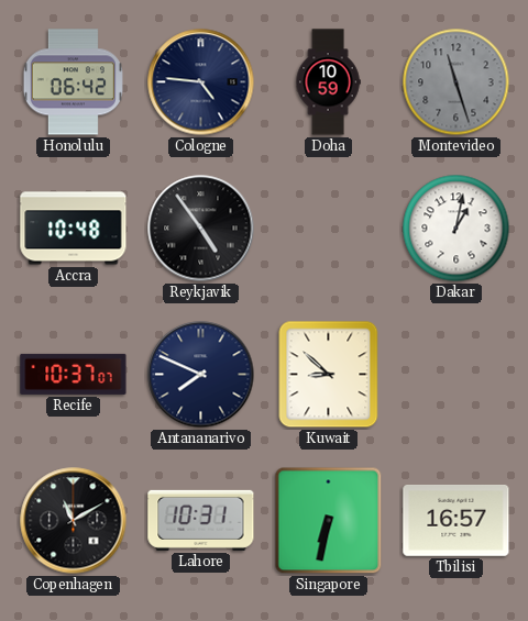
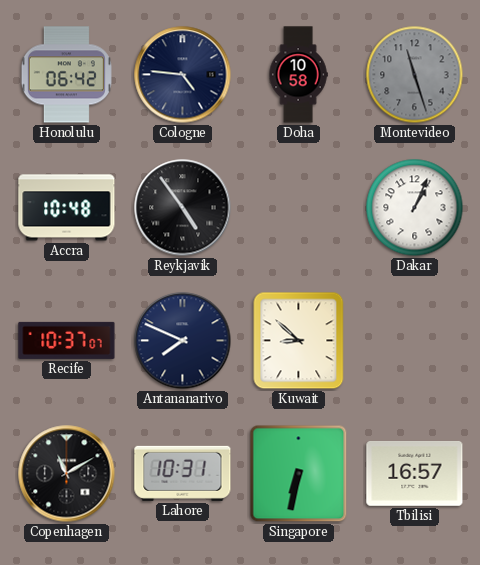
Doha: 10:59 -> 10:58 (298, 75)
Dakar: 1:02 -> 1:04 (415, 208)
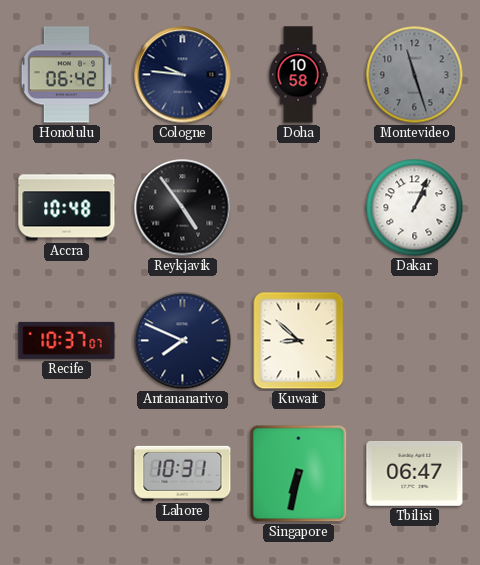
Cologne: 4:46 -> 9:46 (183, 75)
Copenhagen: 11:10 -> none (67, 474)
Tbilisi: 16:57 -> 06:47 (415, 473)
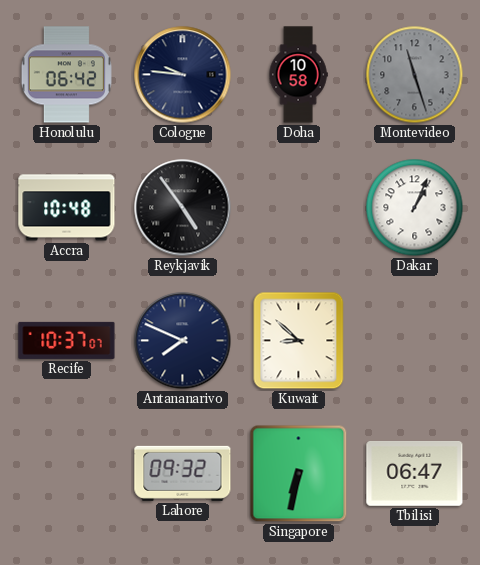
Lahore: 10:31 -> 09:32 (183, 473)
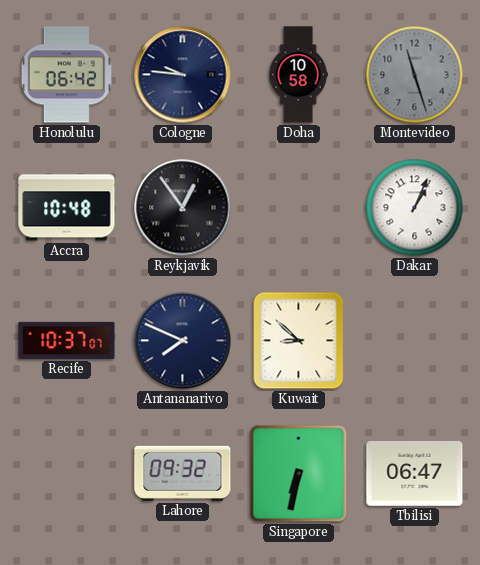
Reykjavik: 4:54 -> 12:54 (183, 208)
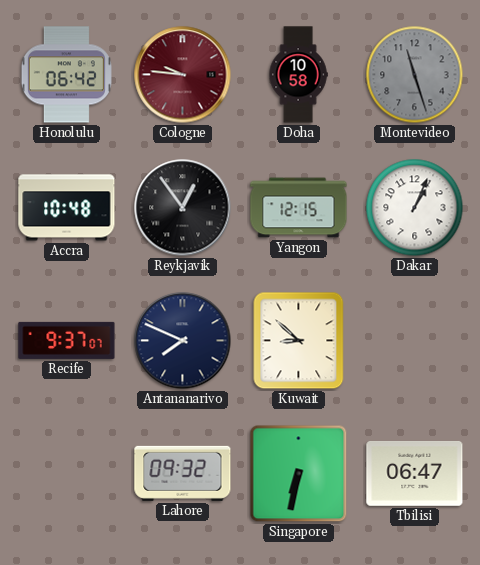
Cologne dial: navy -> burgundy (183, 75)
Yangon: none -> 12:15 (299, 208)
Recife: 10:37 -> 9:37 (67, 340)
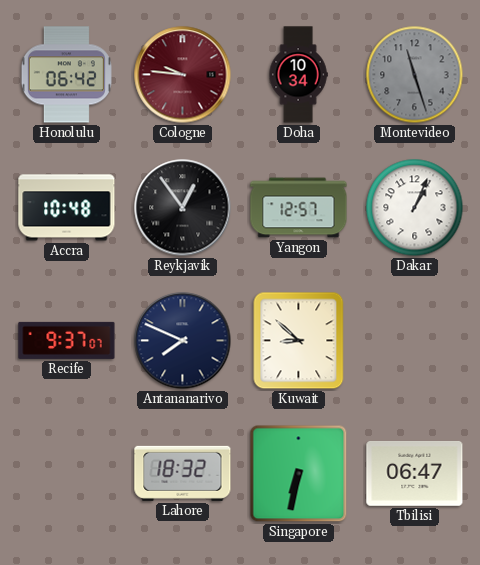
Doha: 10:58 -> 10:34 (298, 75)
Yangon: 12:15 -> 12:57 (299, 208)
Lahore: 09:32 -> 18:32 (183, 473)
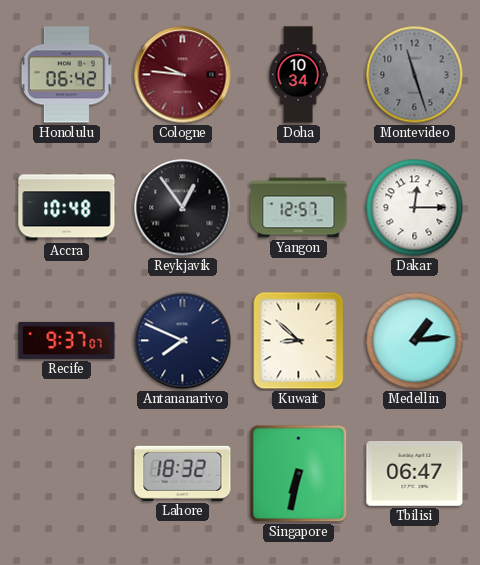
Dakar: 1:04 -> 12:15 (415, 208)
Medellin: none -> 1:14 (415, 341)
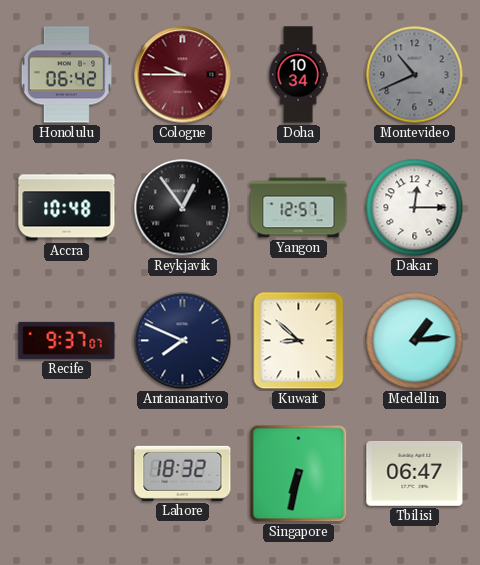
Cologne: 9:46 -> 9:45 (183, 75)
Montevideo: 11:27 -> 10:41 (415, 75)
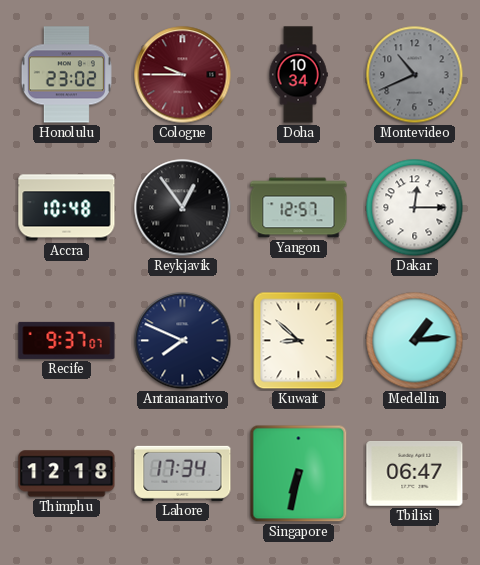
Honolulu: 06:42 -> 23:02 (66, 75)
Thimphu: none -> 12:18 (67, 474)
Lahore: 18:32 -> 17:34 (183, 473)
